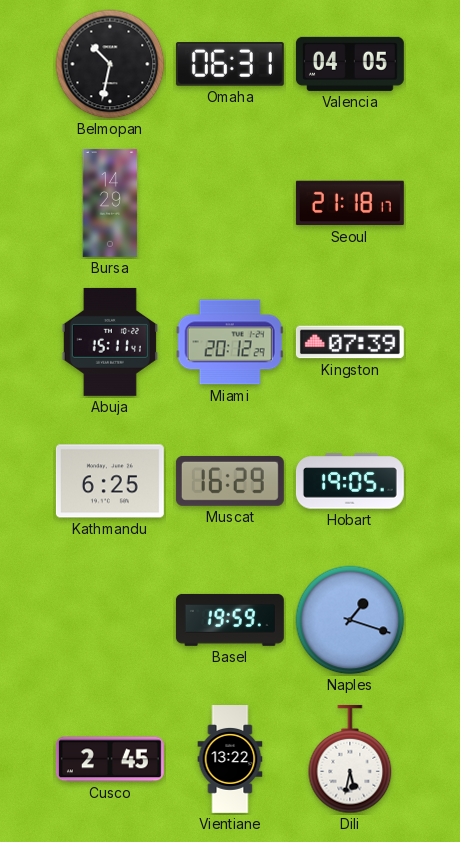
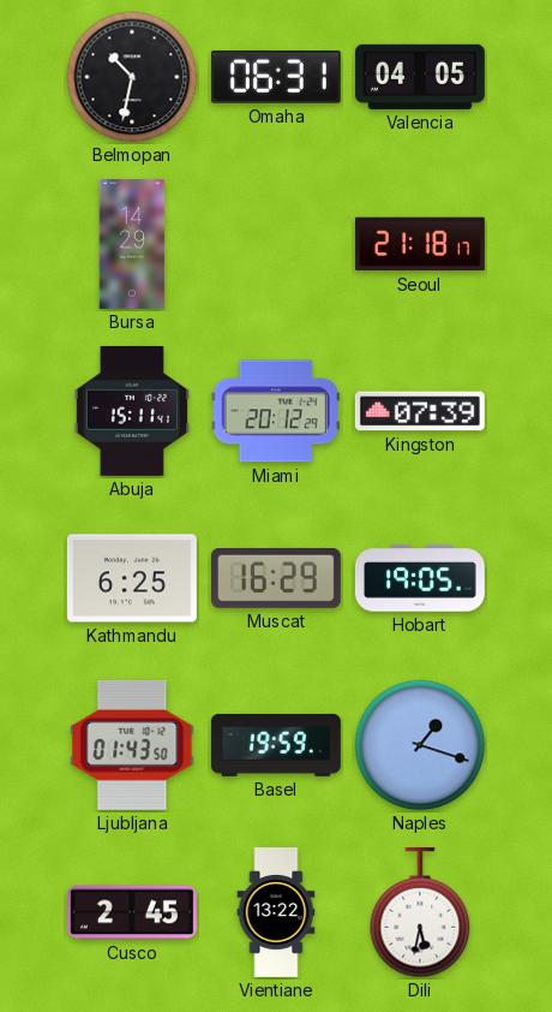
Ljubljana: none -> 01:43 (132, 745)
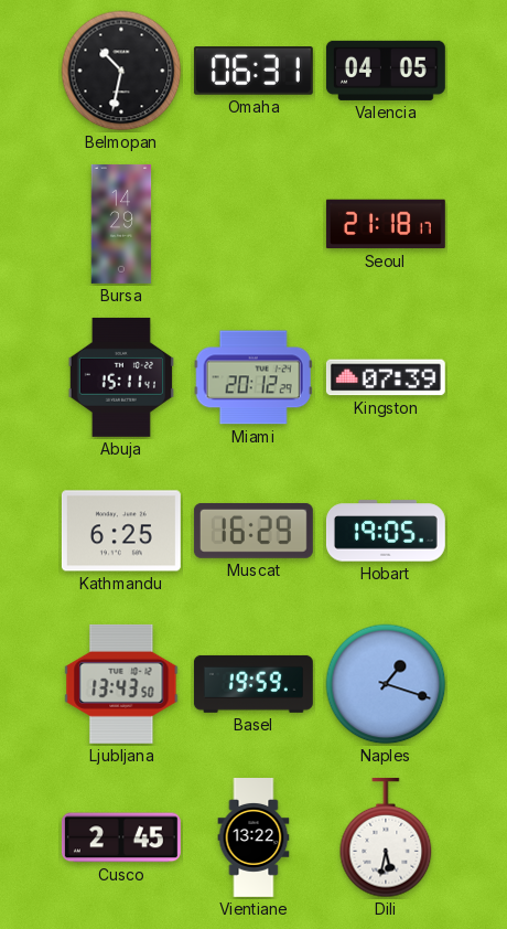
Ljubljana: 01:43 -> 13:43 (121, 684)
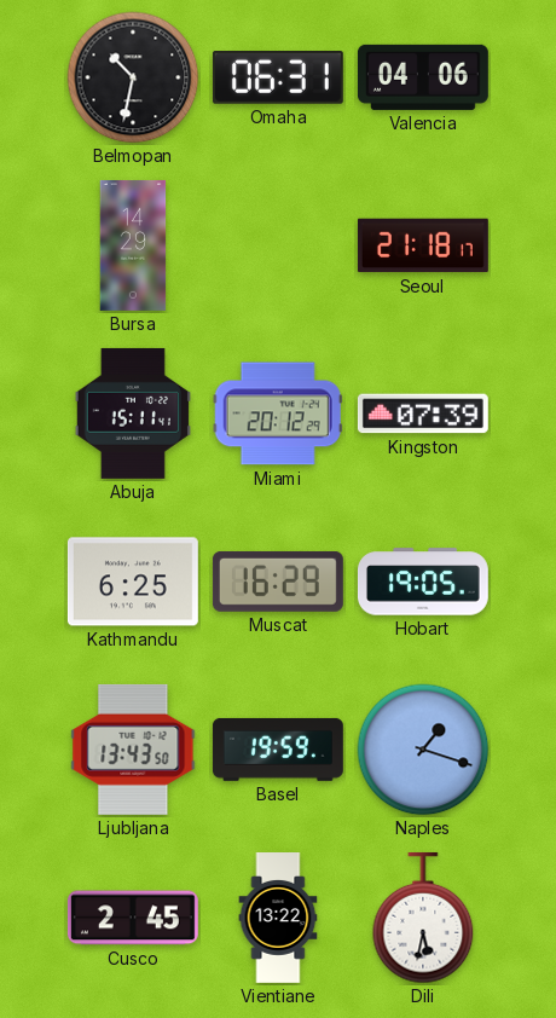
Valencia: 04:05 -> 04:06 (423, 77)
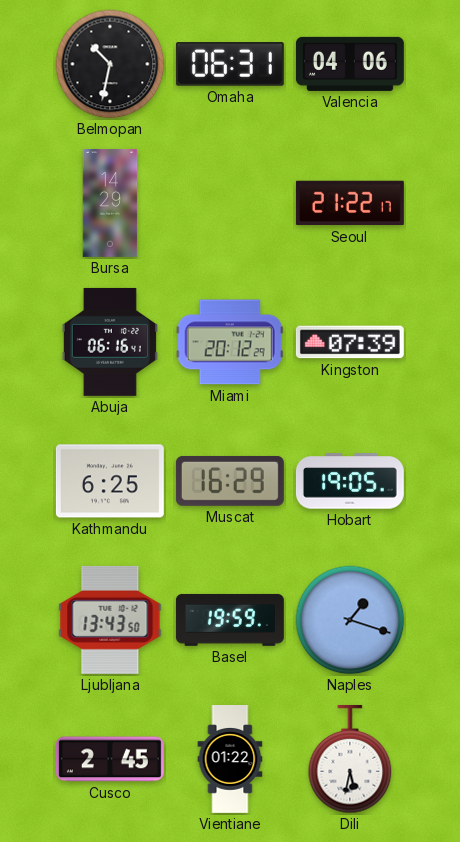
Seoul: 21:18 -> 21:22 (350, 203)
Abuja: 15:11 -> 06:16 (110, 342)
Vientiane: 13:22 -> 01:22 (230, 760)
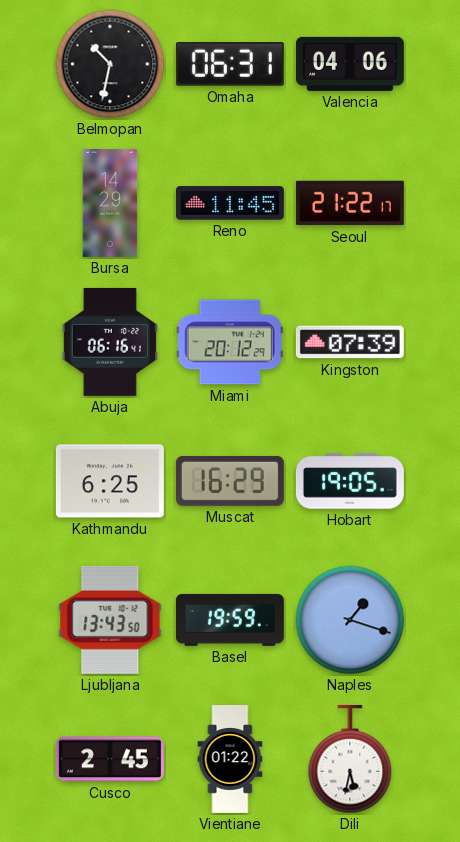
Reno: none -> 11:45 (230, 203)
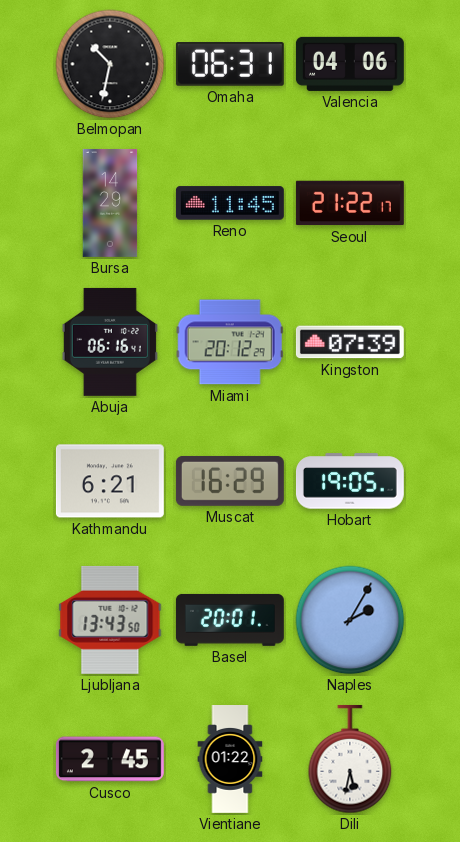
Kathmandu: 6:25 -> 6:21 (110, 481)
Basel: 19:59 -> 20:01 (230, 620)
Naples: 1:18 -> 2:05 (350, 620)
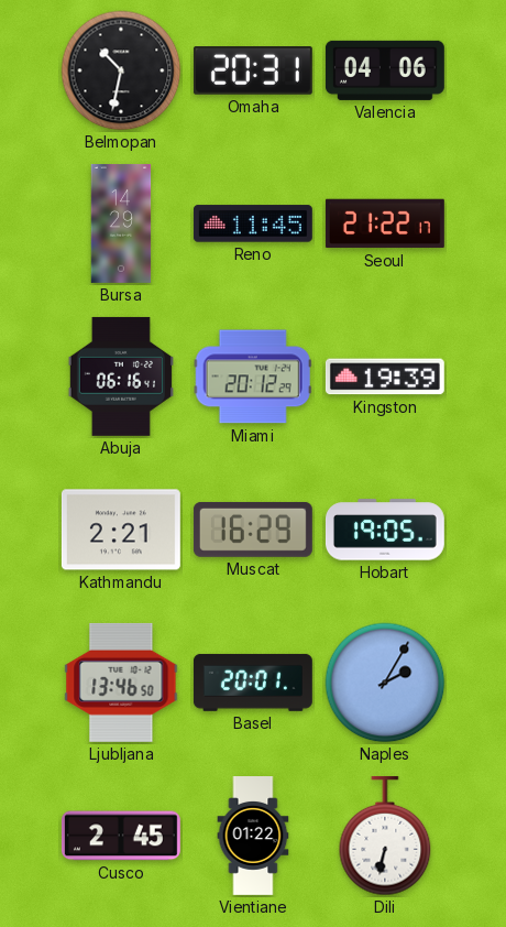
Omaha: 06:31 -> 20:31 (253, 70)
Kingston: 07:39 -> 19:39 (385, 377)
Kathmandu: 6:21 -> 2:21 (121, 530)
Ljubljana: 13:43 -> 13:46 (121, 683)
Dili: 5:32 -> 6:32 (385, 836)
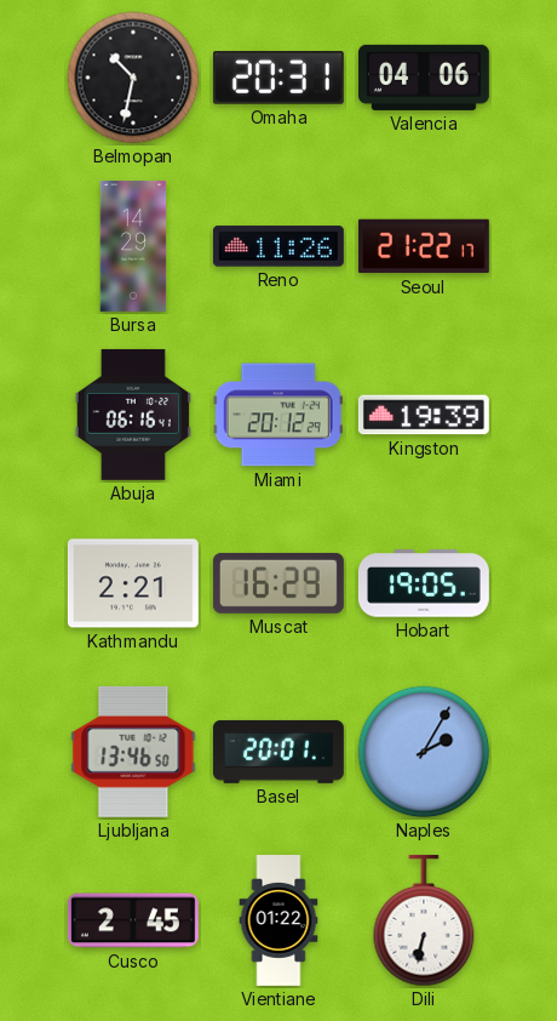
Reno: 11:45 -> 11:26 (278, 246)
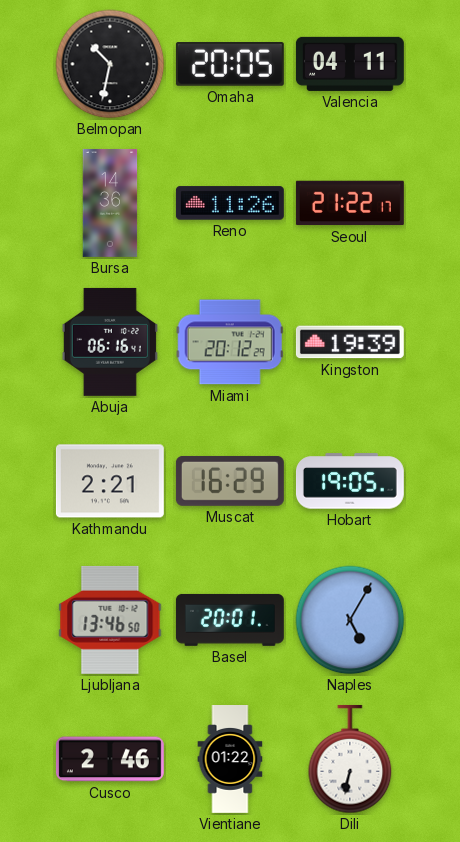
Omaha: 20:31 -> 20:05 (230, 64)
Valencia: 04:06 -> 04:11 (350, 64)
Bursa: 14:29 -> 14:36 (110, 203)
Naples: 2:05 -> 5:05 (350, 620)
Cusco: 2:45 -> 2:46 (110, 759)
